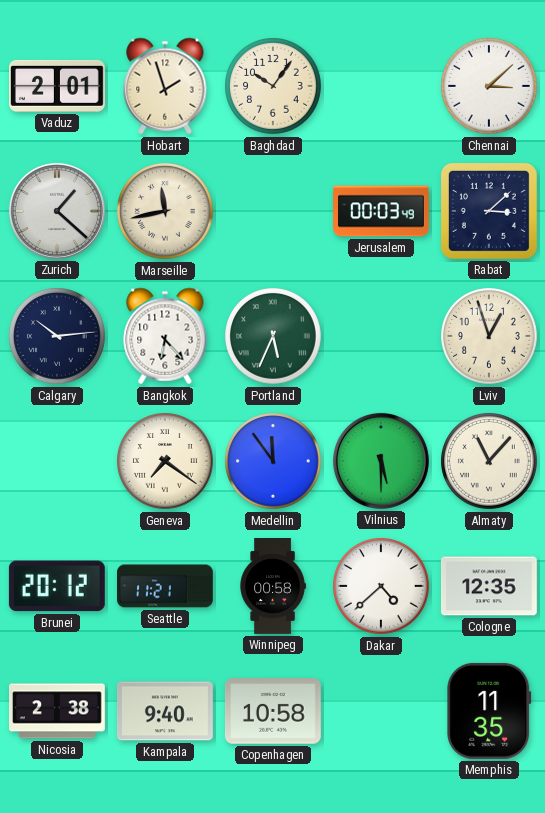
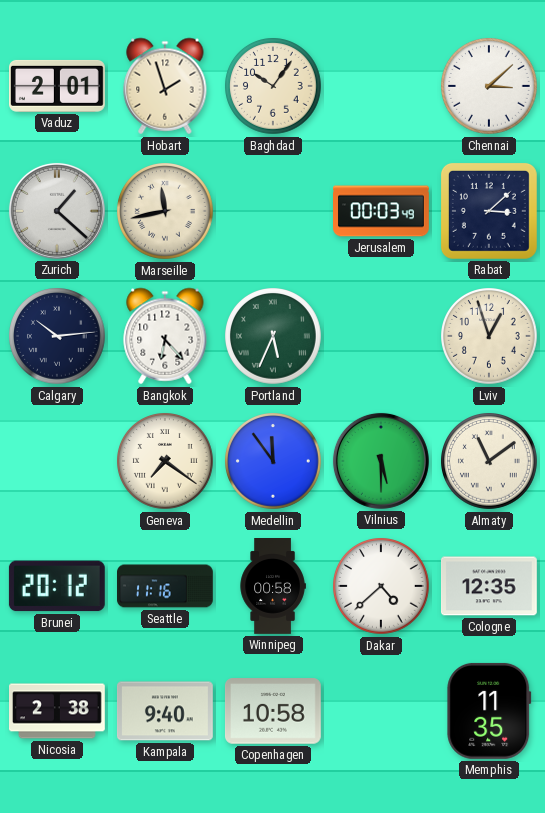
Almaty: 11:07 -> 11:09 (490, 462)
Seattle: 11:21 -> 11:16 (166, 586)
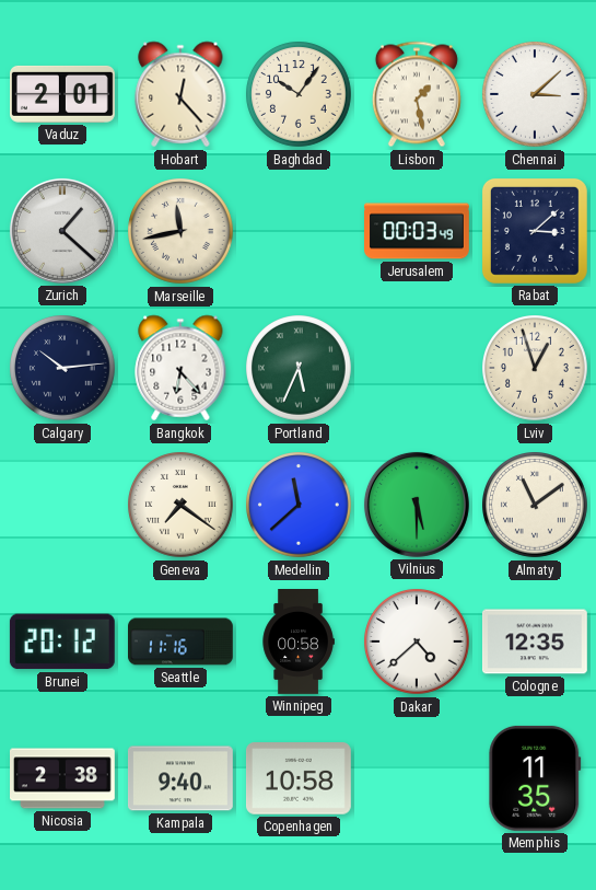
Hobart: 1:57 -> 12:23 (180, 94)
Lisbon: none -> 1:28 (417, 94)
Medellin: 11:54 -> 11:38 (300, 506)
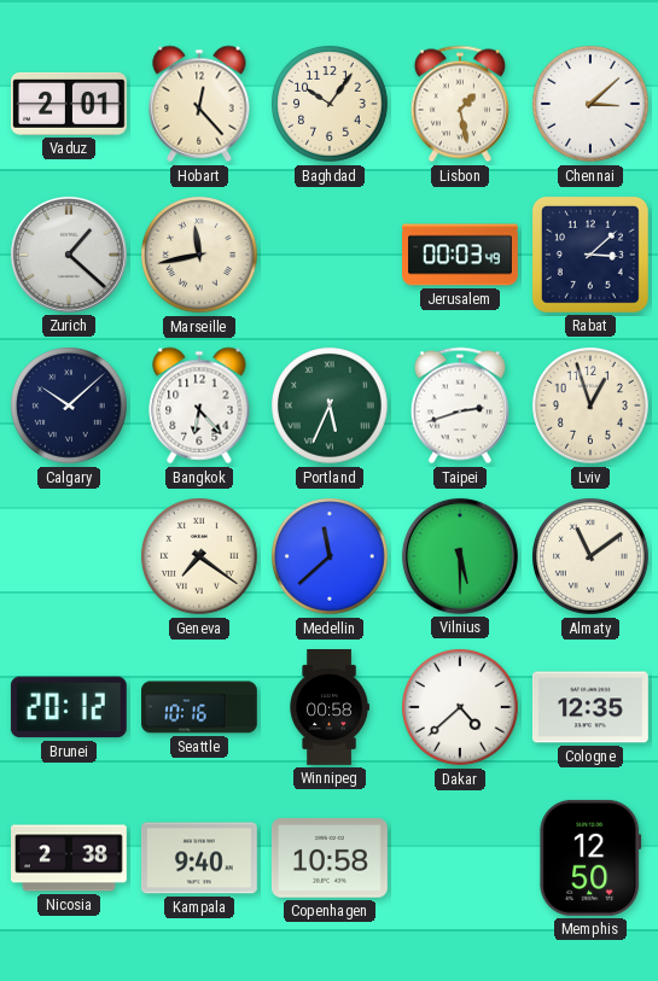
Calgary: 10:14 -> 10:08 (70, 407)
Taipei: none -> 2:42 (460, 405)
Seattle: 11:16 -> 10:16 (200, 707)
Memphis: 11:35 -> 12:50 (590, 858)
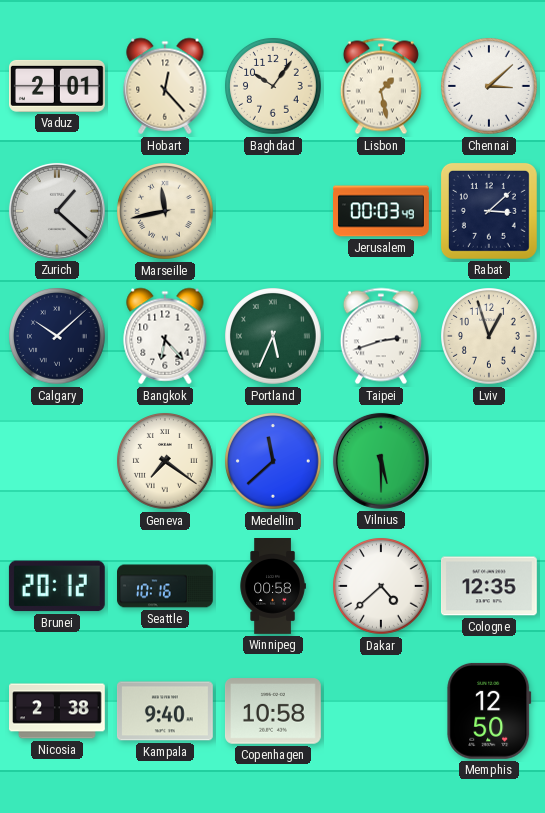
Almaty: 11:09 -> none (592, 557)
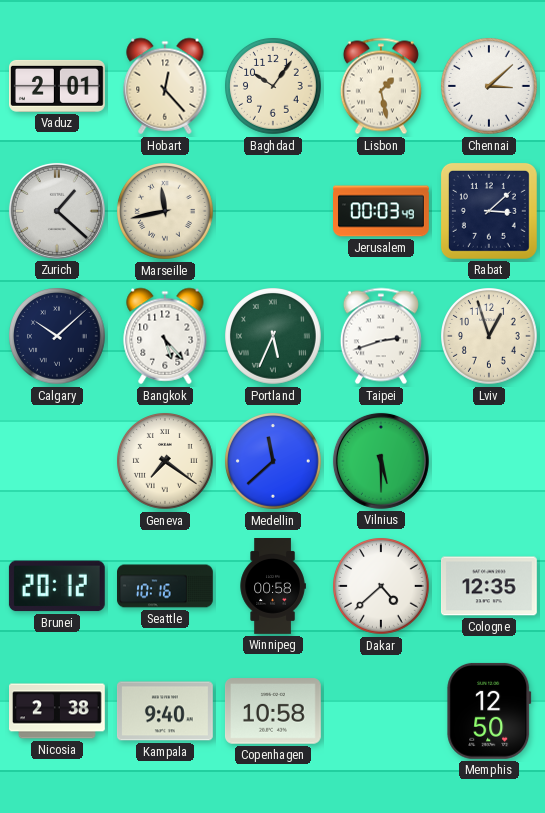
Bangkok: 6:23 -> 5:23 (165, 336)
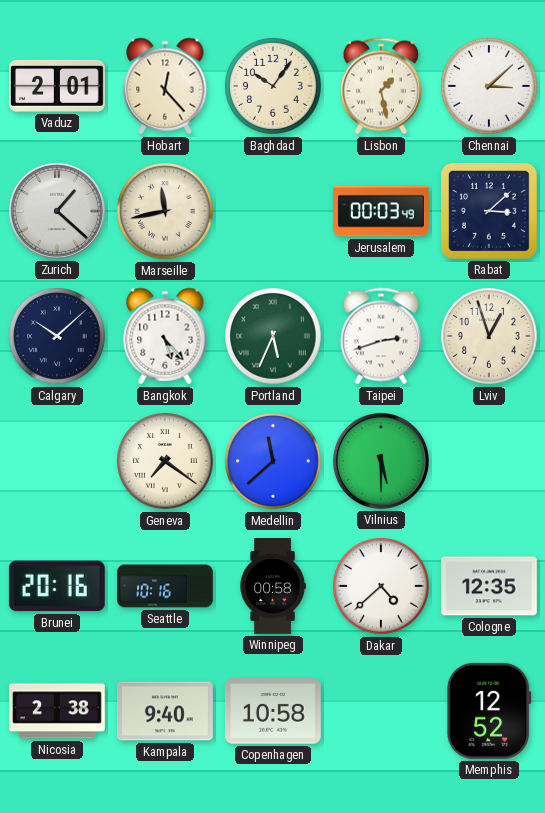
Brunei: 20:12 -> 20:16 (57, 586)
Memphis: 12:50 -> 12:52 (489, 711)
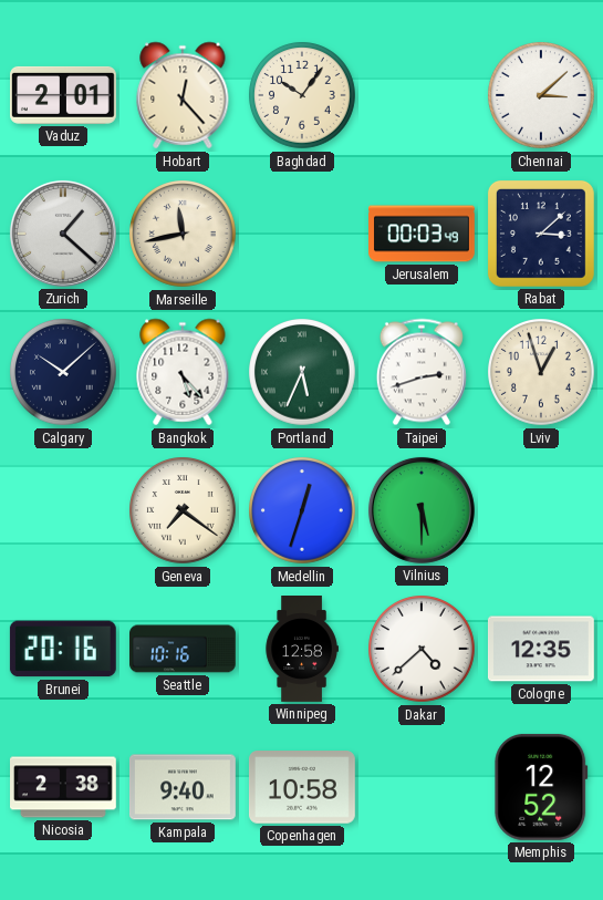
Lisbon: 1:28 -> none (381, 86)
Medellin: 11:38 -> 12:33 (303, 511)
Winnipeg: 00:58 -> 12:58 (302, 650)
